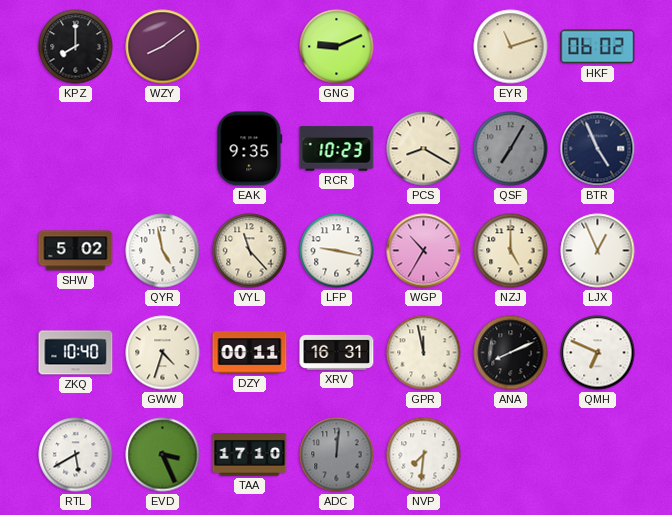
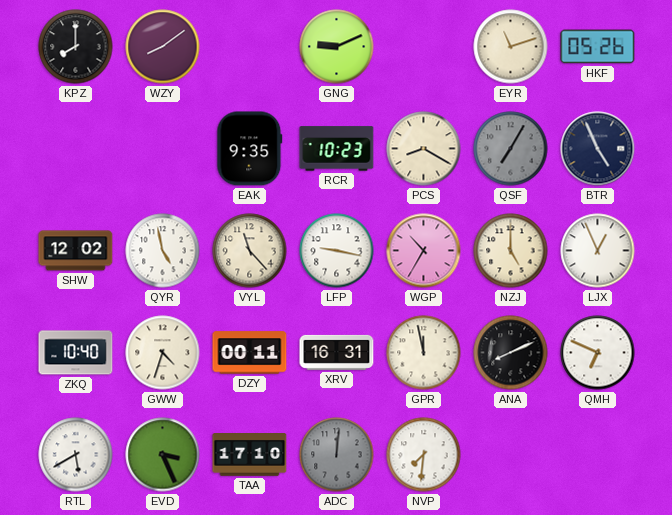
HKF: 06:02 -> 05:26 (598, 47)
SHW: 5:02 -> 12:02 (76, 251)
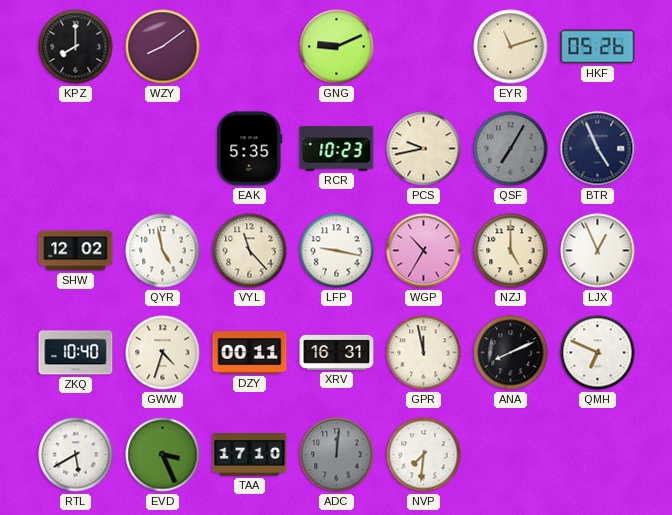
EAK: 9:35 -> 5:35 (250, 149)
PCS: 8:20 -> 9:43 (424, 149)
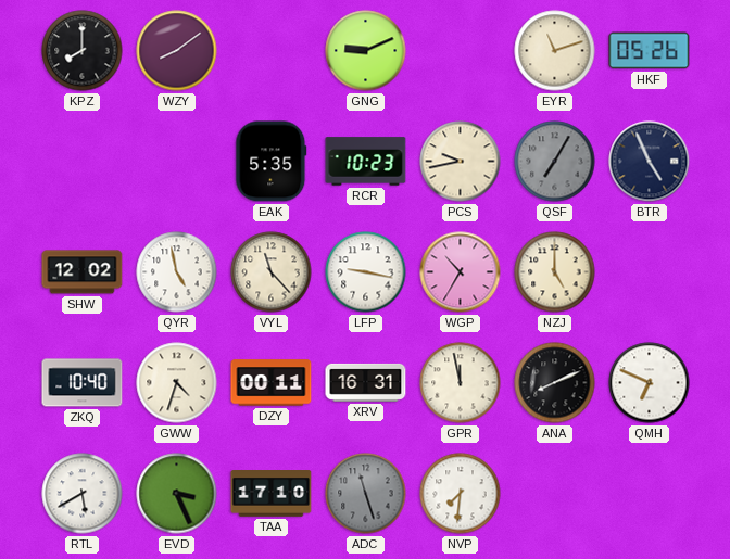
LJX: 12:56 -> none (598, 251)
ADC: 12:01 -> 11:27 (366, 494)
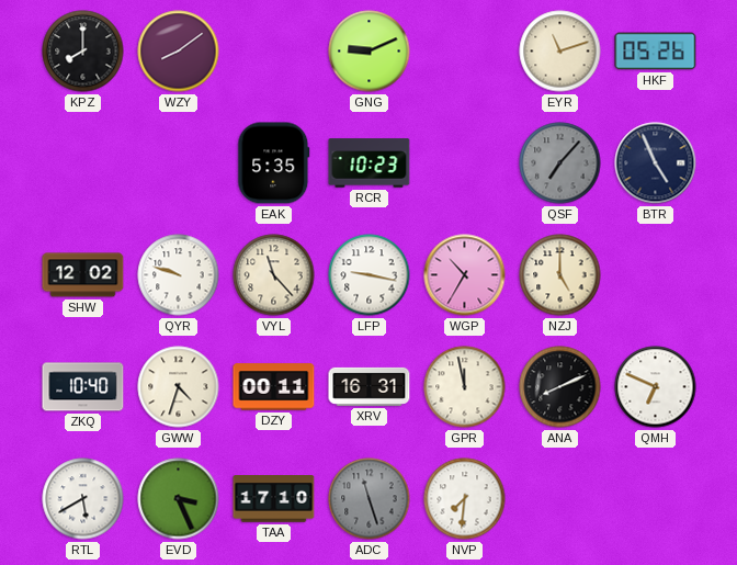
PCS: 9:43 -> none (461, 162)
QSF: 7:05 -> 7:07 (560, 163)
QYR: 4:58 -> 9:48 (179, 275)
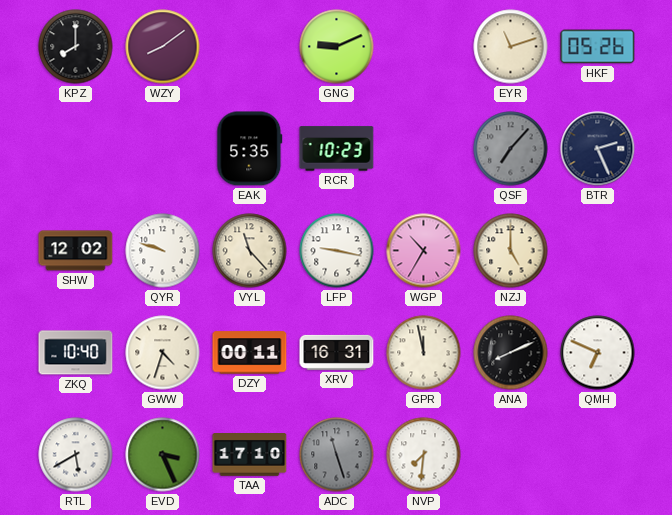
BTR: 4:56 -> 2:26 (598, 149)
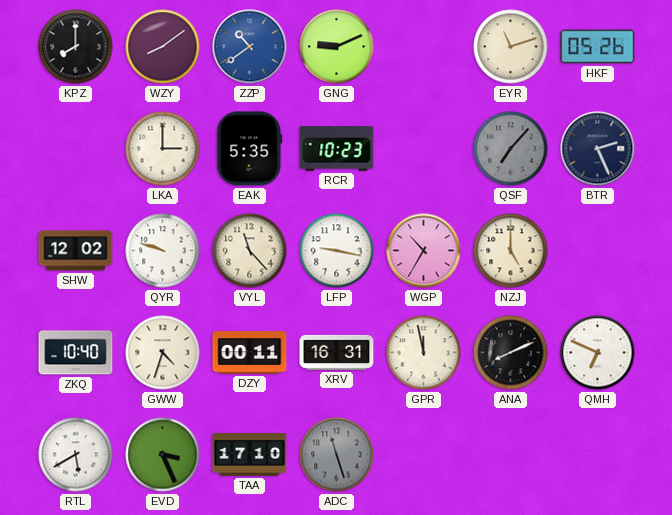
ZZP: none -> 10:39 (250, 47)
LKA: none -> 3:00 (163, 149)
NVP: 7:31 -> none (424, 455)
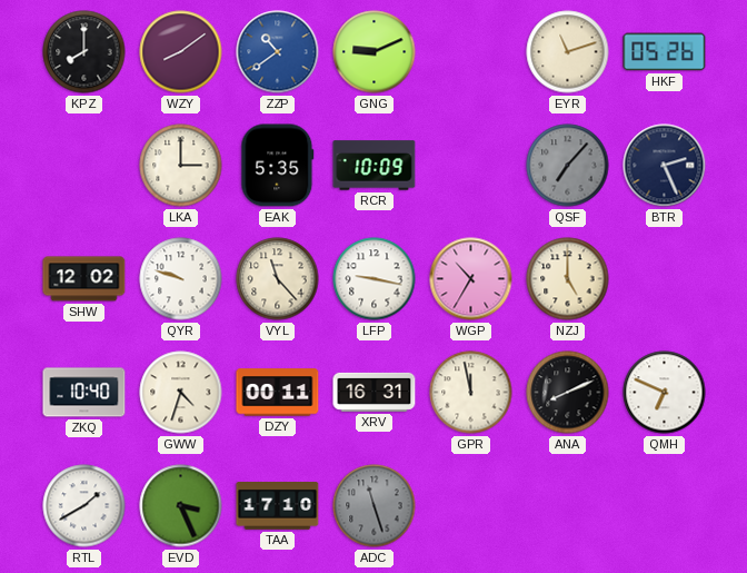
RCR: 10:23 -> 10:09 (375, 166)
RTL: 5:40 -> 1:40 (84, 506)
